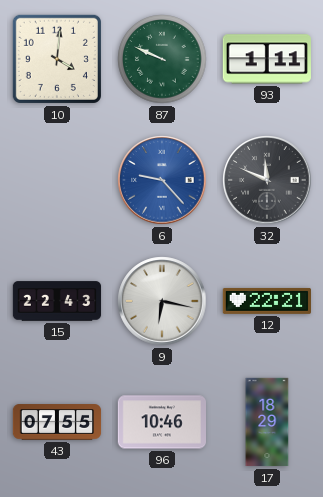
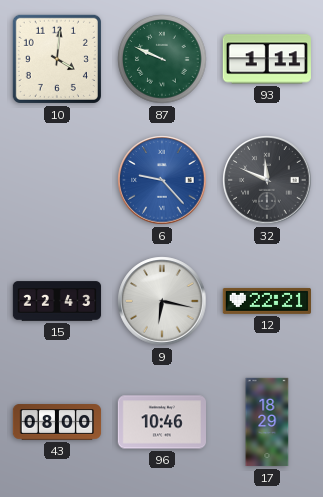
43: 07:55 -> 08:00 (57, 422)
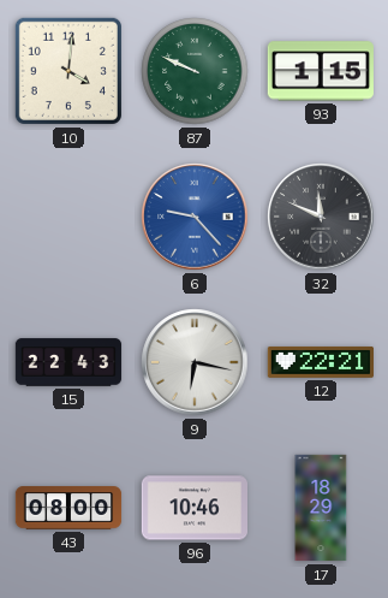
93: 1:11 -> 1:15 (321, 71)
